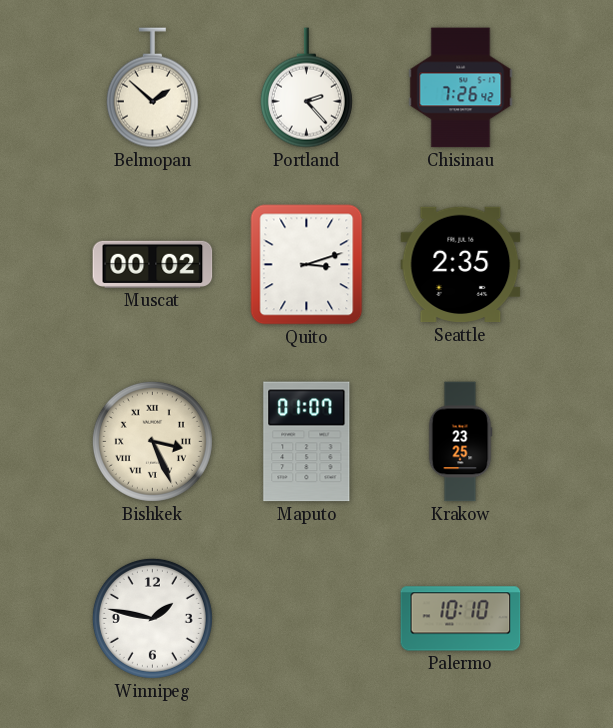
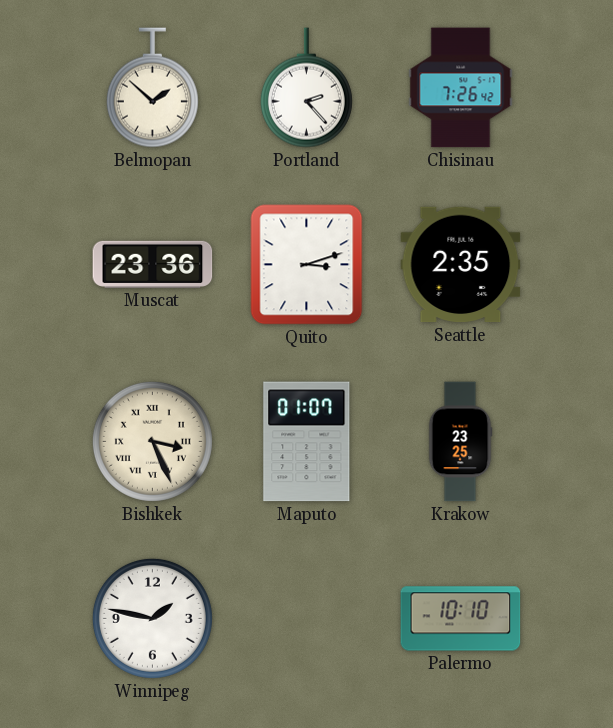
Muscat: 00:02 -> 23:36 (153, 264)
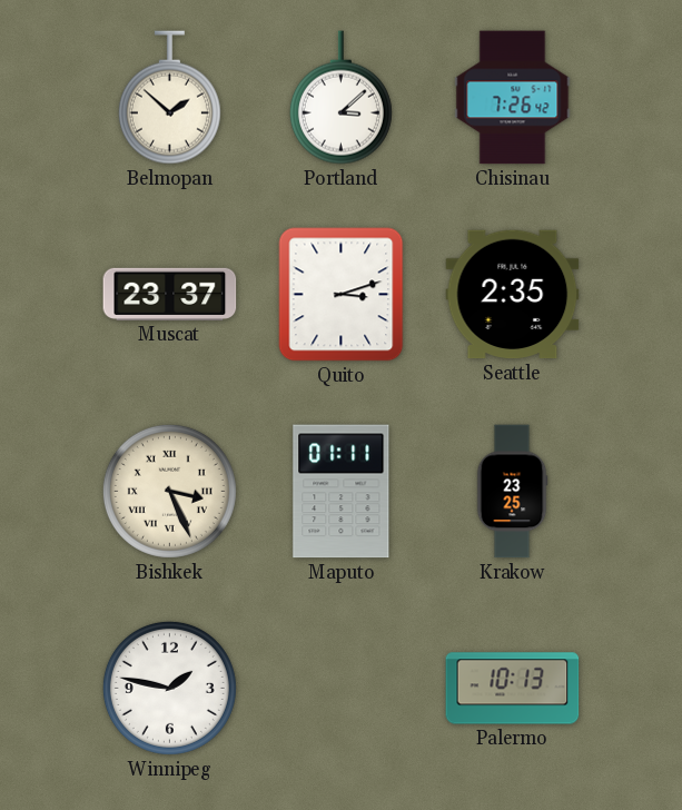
Portland: 2:23 -> 3:08 (340, 98)
Muscat: 23:36 -> 23:37 (170, 294)
Maputo: 01:07 -> 01:11 (342, 492)
Palermo: 10:10 -> 10:13 (513, 689)
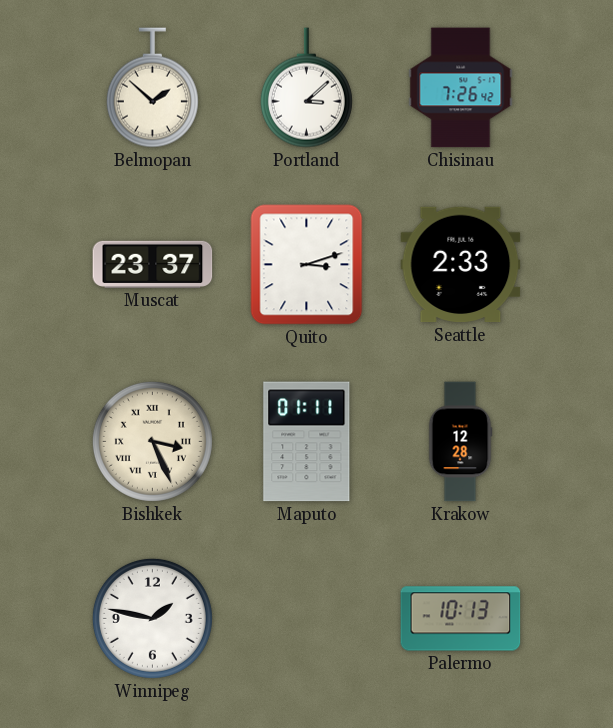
Seattle: 2:35 -> 2:33 (461, 265)
Krakow: 23:25 -> 12:28 (460, 442)
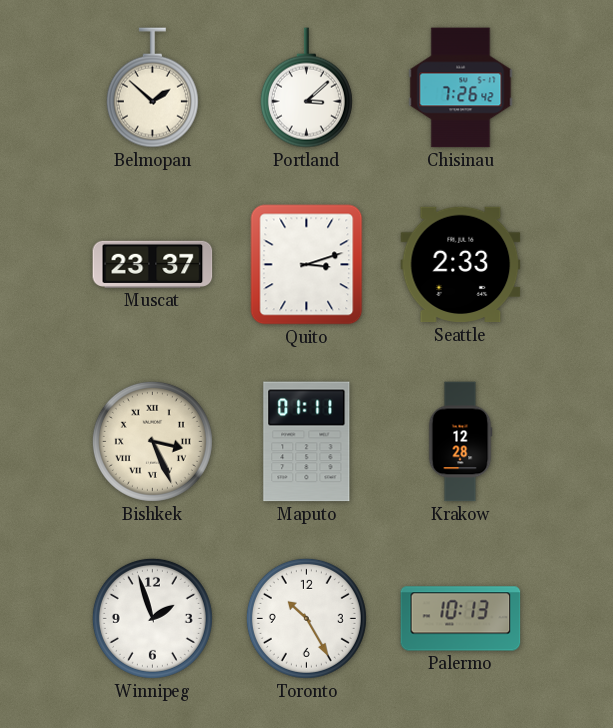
Winnipeg: 1:47 -> 1:57 (152, 618)
Toronto: none -> 10:25 (306, 618)
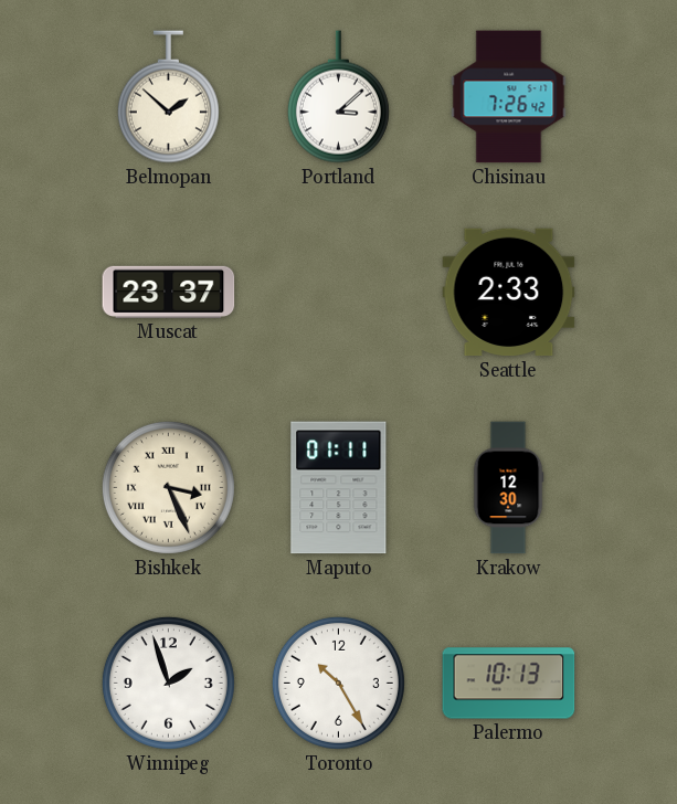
Quito: 3:12 -> none (307, 265)
Krakow: 12:28 -> 12:30 (508, 488)
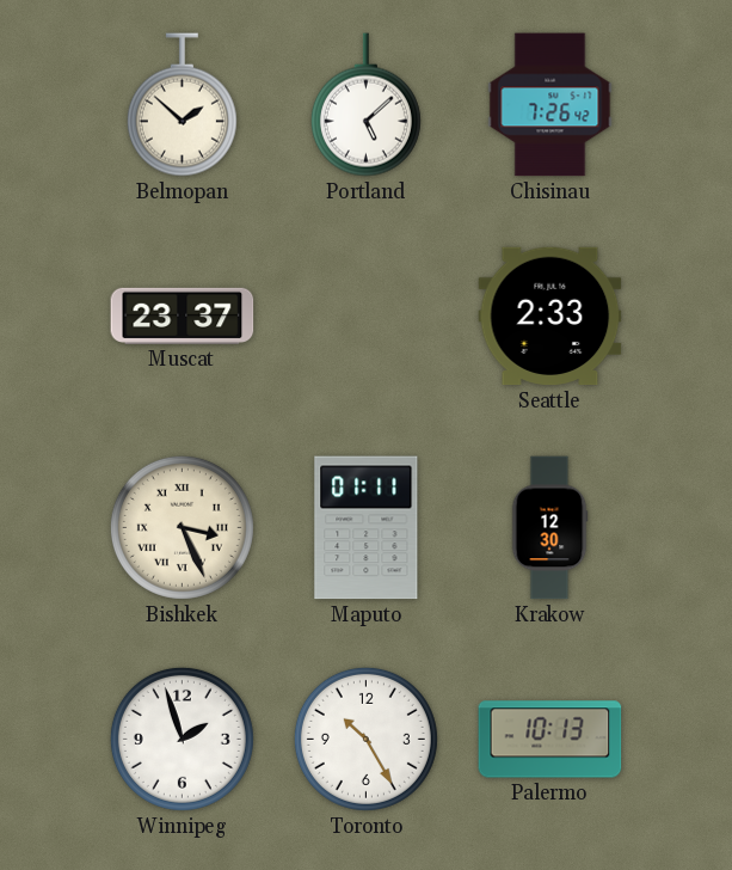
Portland: 3:08 -> 5:08 (365, 105)
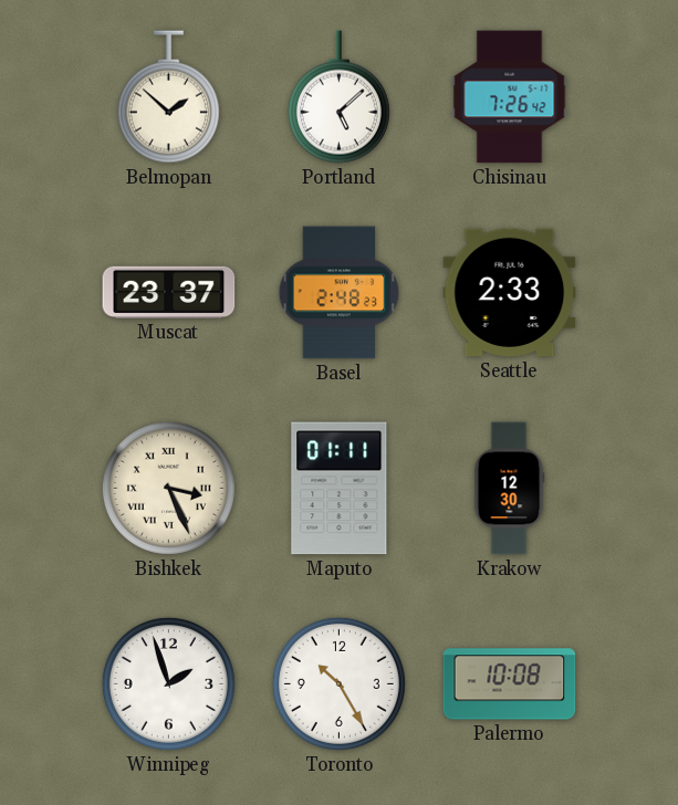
Basel: none -> 2:48 (340, 293)
Palermo: 10:13 -> 10:08 (510, 684)
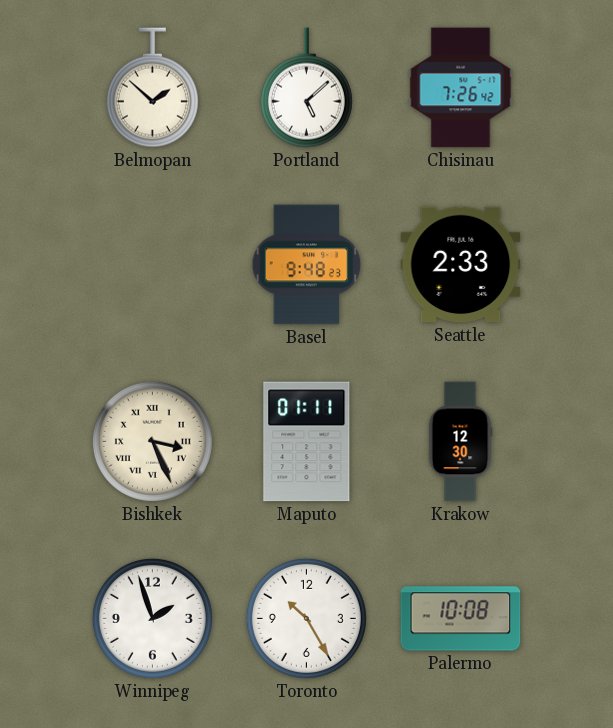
Muscat: 23:37 -> none (169, 292)
Basel: 2:48 -> 9:48 (307, 265)
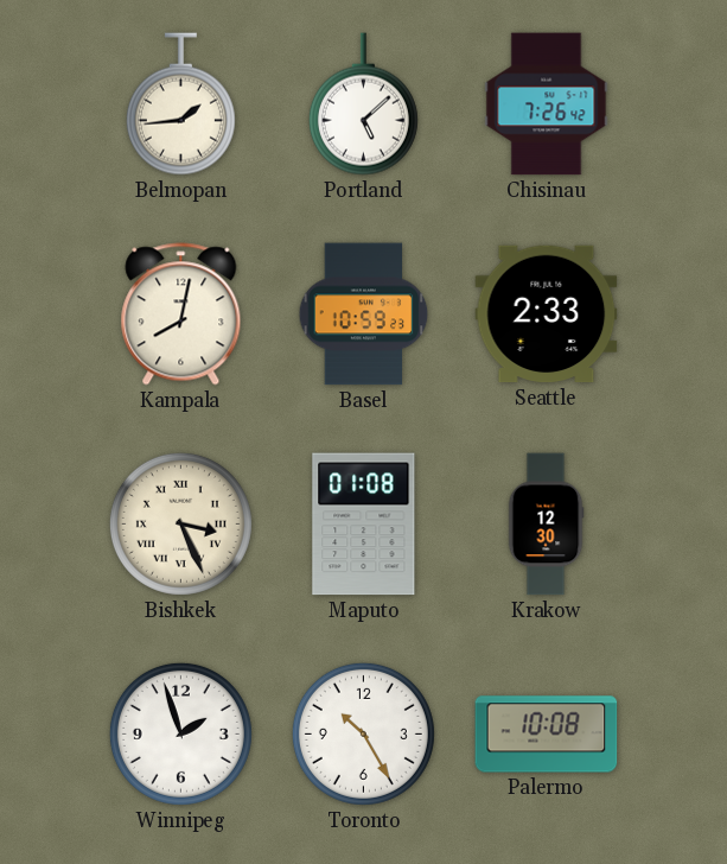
Belmopan: 1:52 -> 1:44 (180, 104)
Kampala: none -> 8:02 (181, 315)
Basel: 9:48 -> 10:59 (364, 315)
Maputo: 01:11 -> 01:08 (364, 525)
